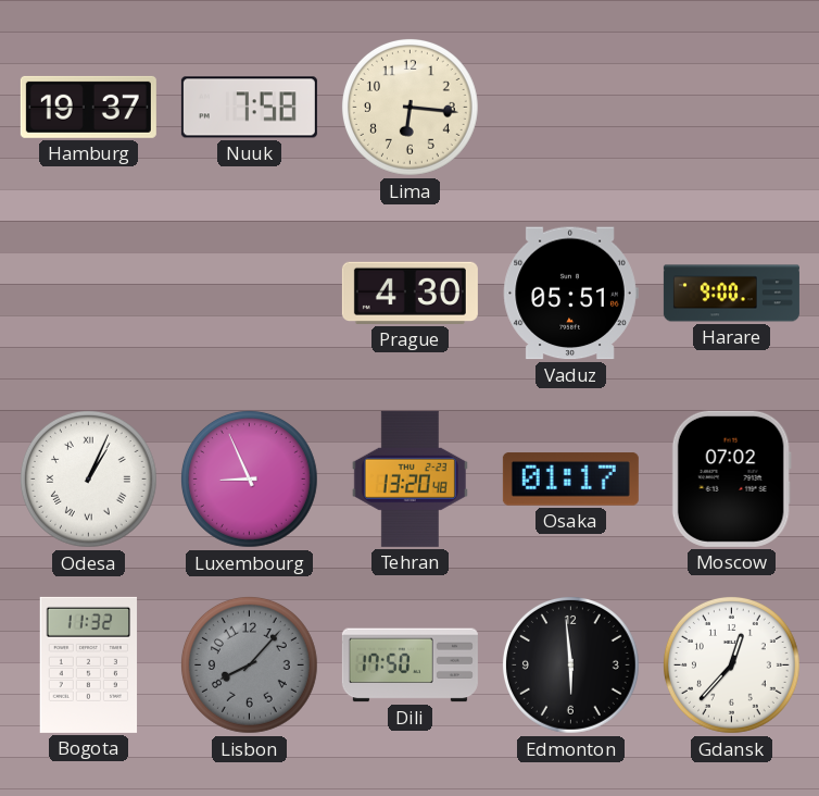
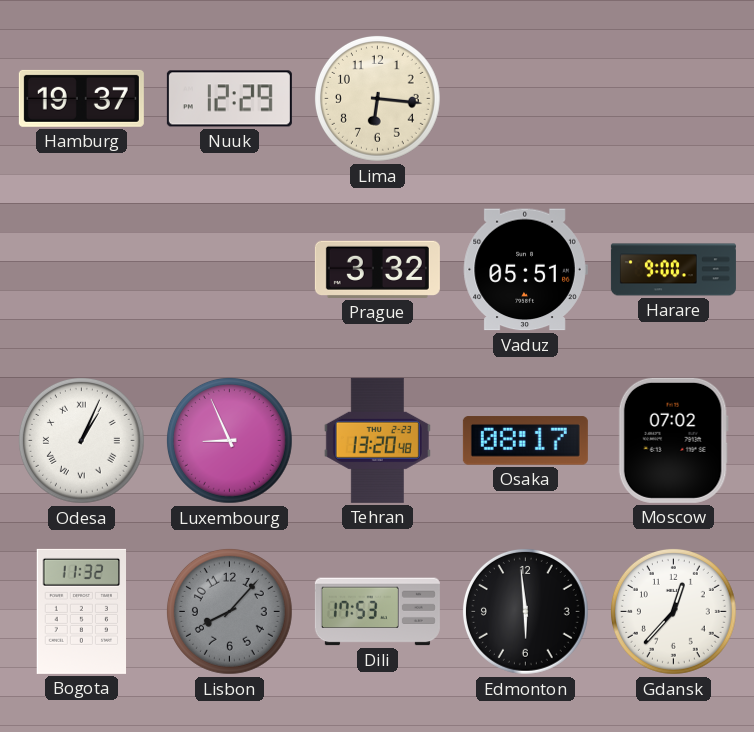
Nuuk: 7:58 -> 12:29 (229, 99)
Prague: 4:30 -> 3:32 (377, 269)
Osaka: 01:17 -> 08:17 (525, 441)
Dili: 17:50 -> 17:53 (377, 612)
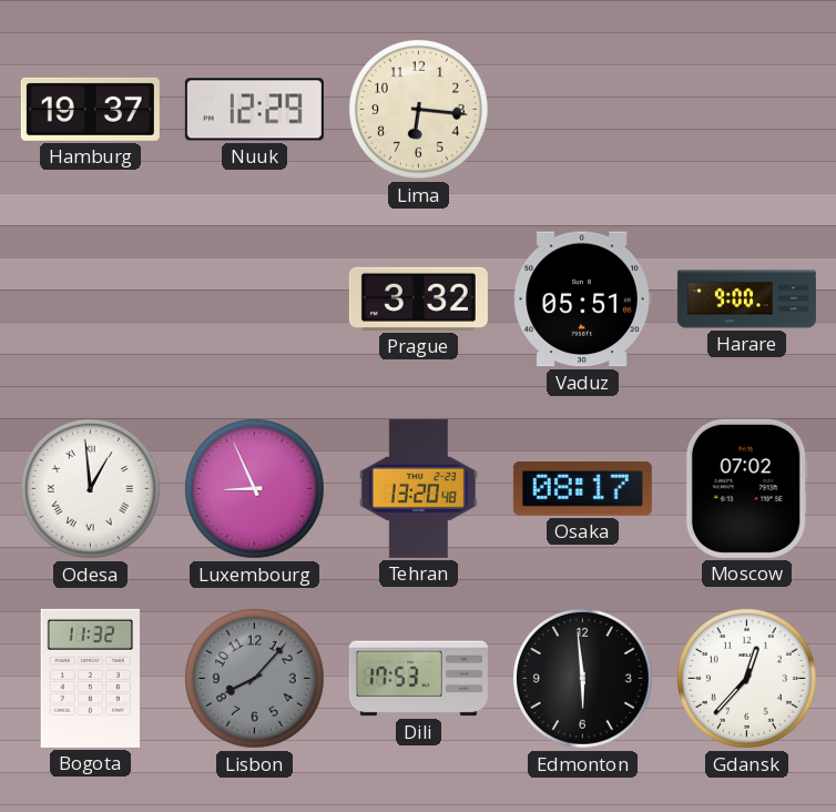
Odesa: 1:04 -> 12:59 (90, 488)
